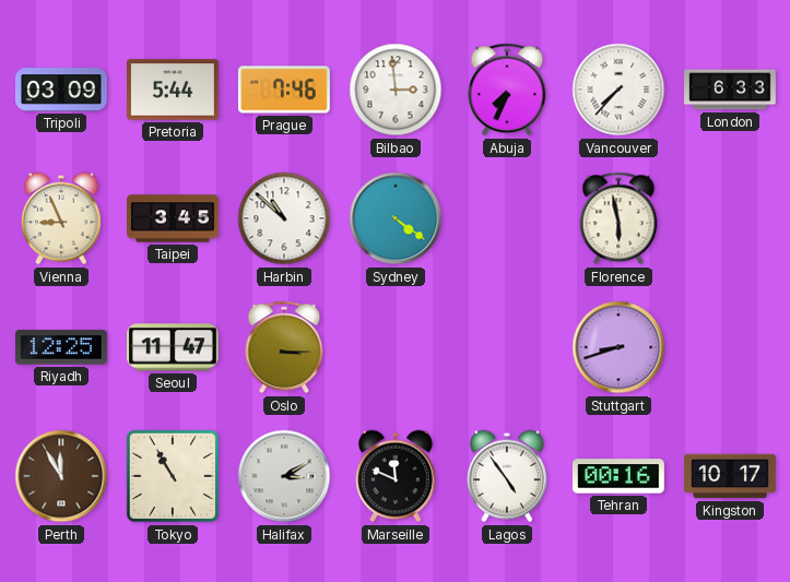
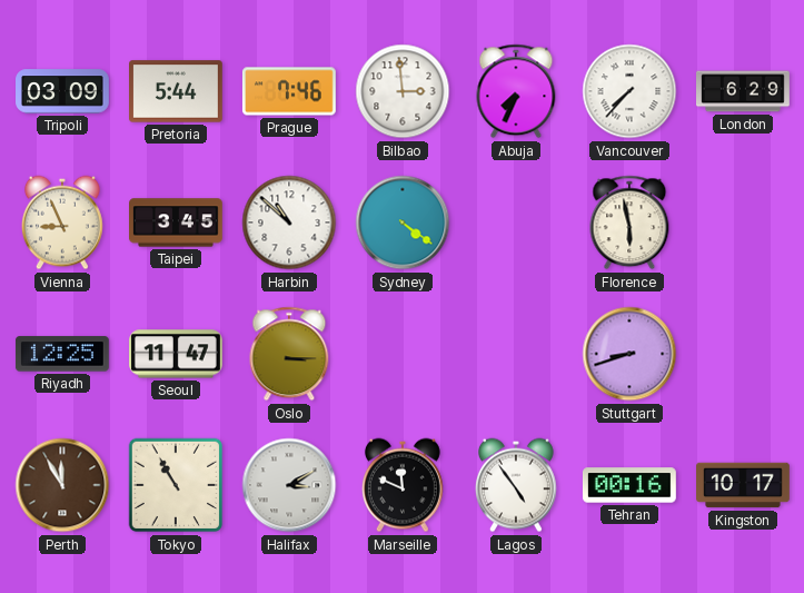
London: 6:33 -> 6:29 (744, 91)
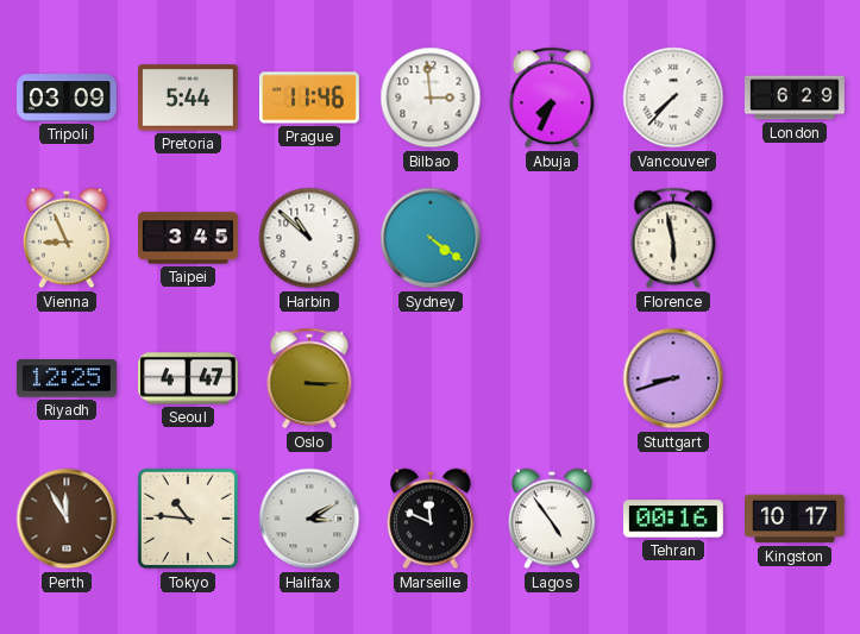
Prague: 7:46 -> 11:46 (309, 98)
Seoul: 11:47 -> 4:47 (189, 378)
Tokyo: 10:55 -> 10:46 (188, 519)
